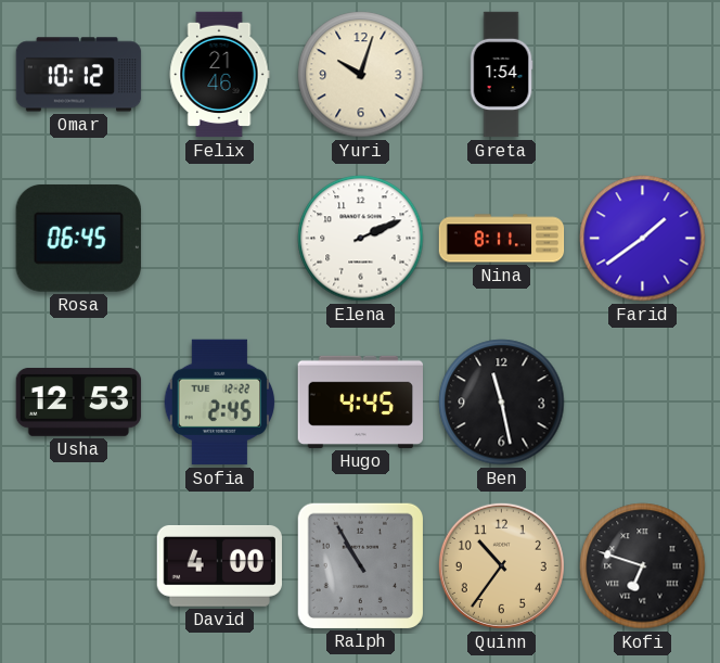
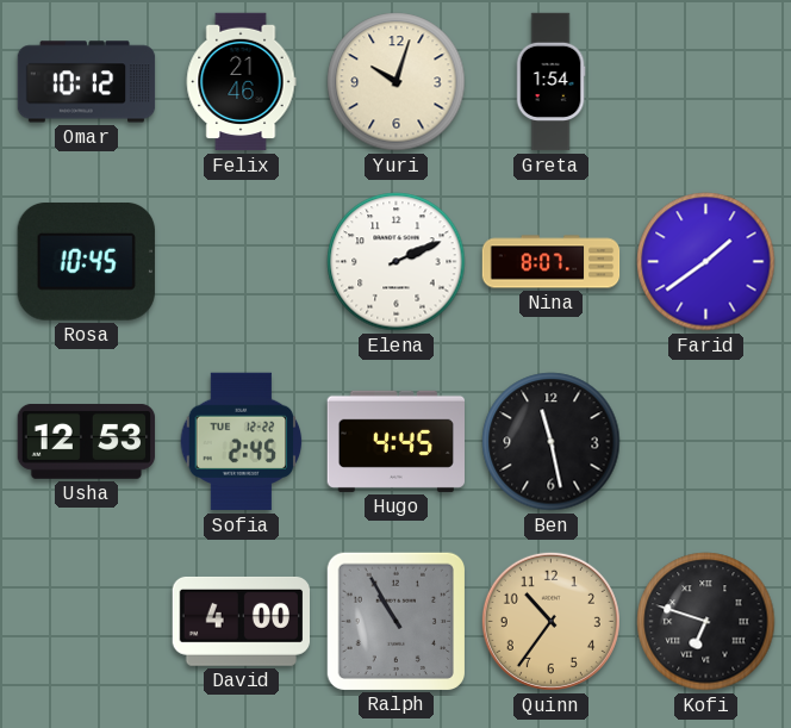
Rosa: 06:45 -> 10:45 (86, 261)
Nina: 8:11 -> 8:07 (552, 262)
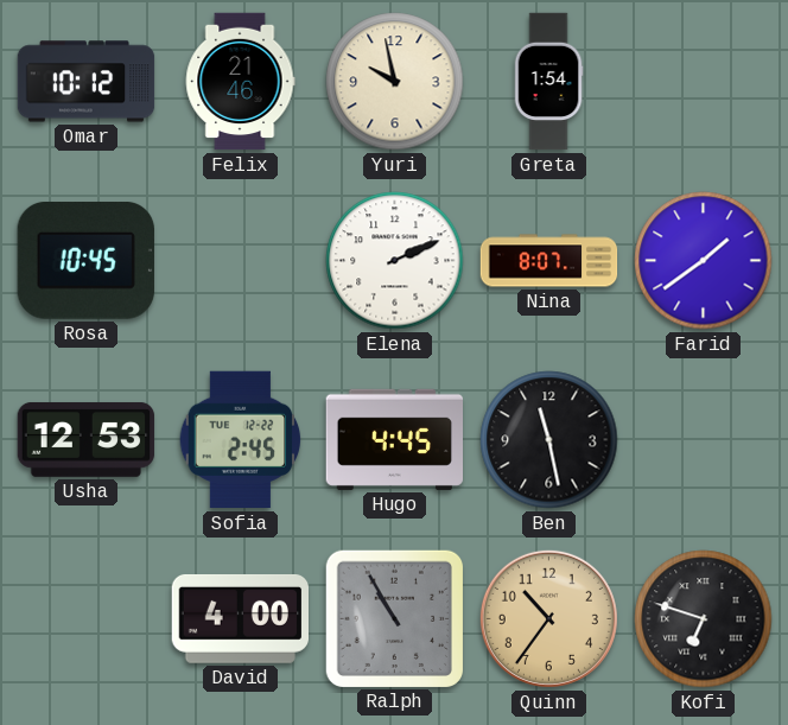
Yuri: 10:03 -> 9:58 (395, 82)
